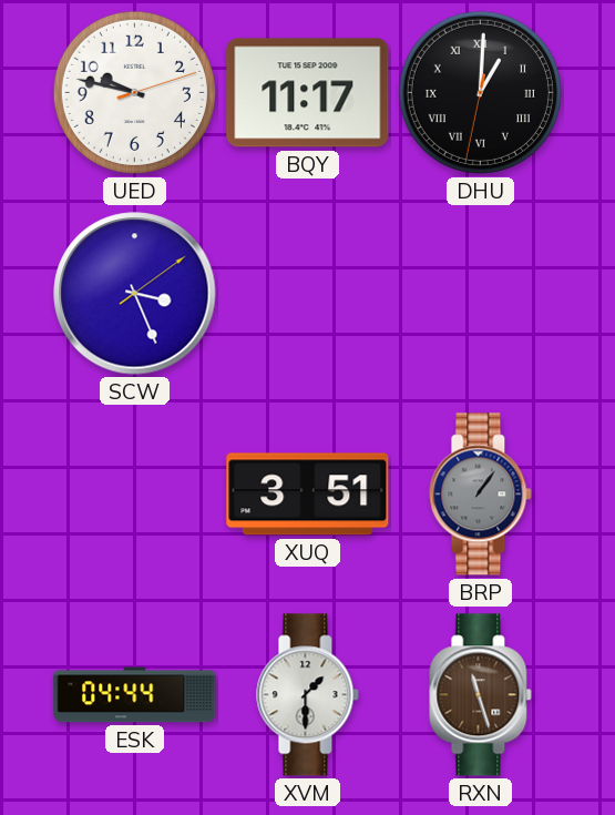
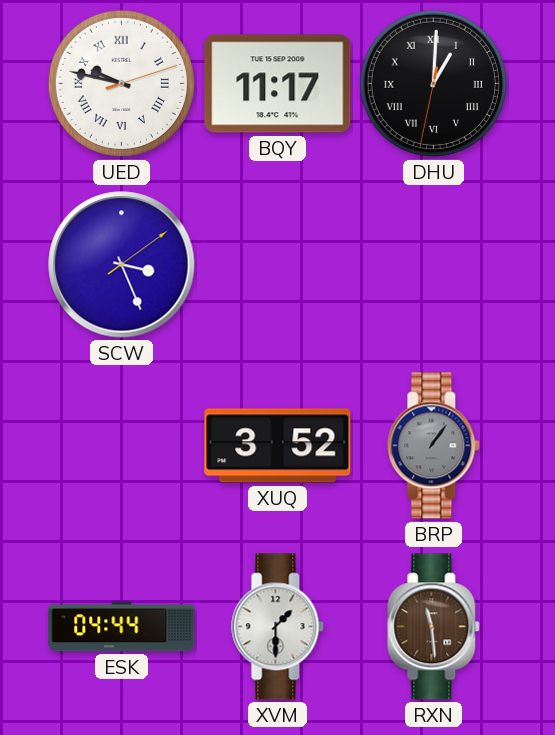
UED numerals: Arabic -> Roman (121, 83)
XUQ: 3:51 -> 3:52 (278, 446)
RXN: 11:27 -> 11:29 (434, 627)
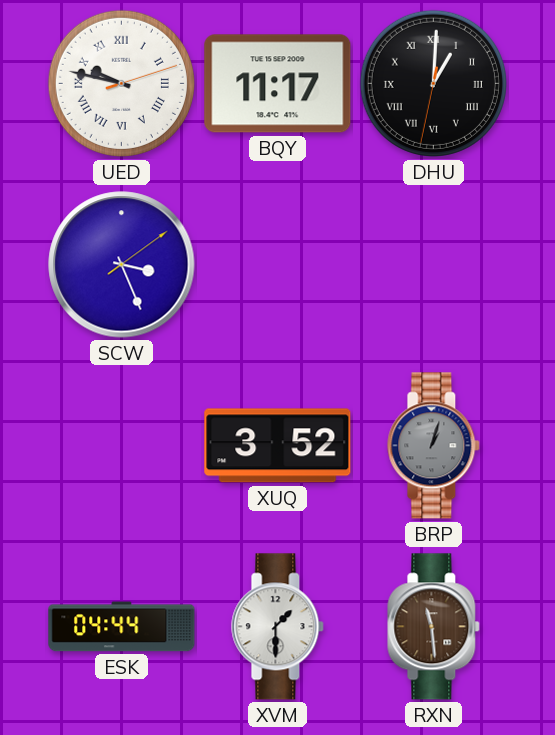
BRP: 1:06 -> 1:03 (434, 446)
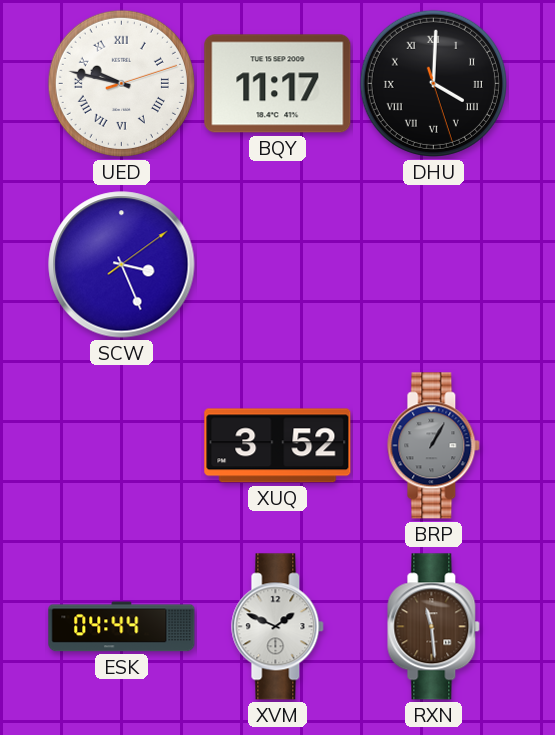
DHU: 1:00 -> 4:00 (433, 83)
BRP: 1:03 -> 1:05 (434, 446)
XVM: 1:30 -> 1:49 (278, 627)
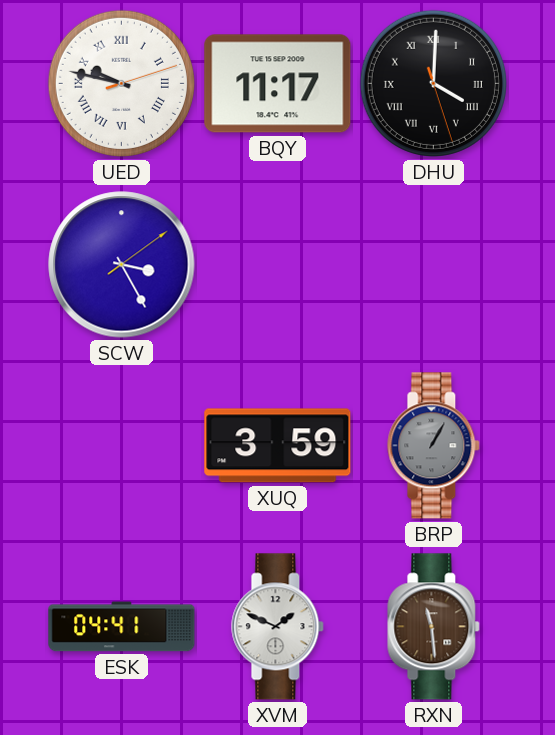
SCW: 3:26 -> 3:25 (122, 265)
XUQ: 3:52 -> 3:59 (278, 446)
ESK: 04:44 -> 04:41 (122, 627)
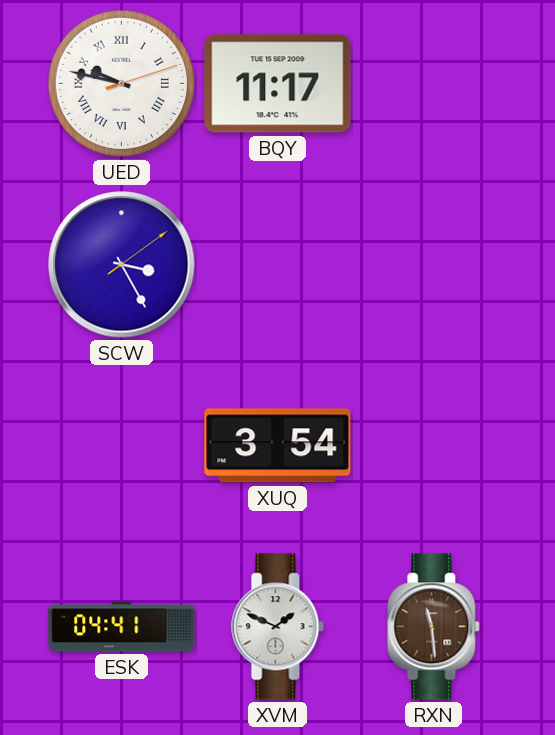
DHU: 4:00 -> none (433, 83)
XUQ: 3:59 -> 3:54 (278, 446)
BRP: 1:05 -> none (434, 446)
